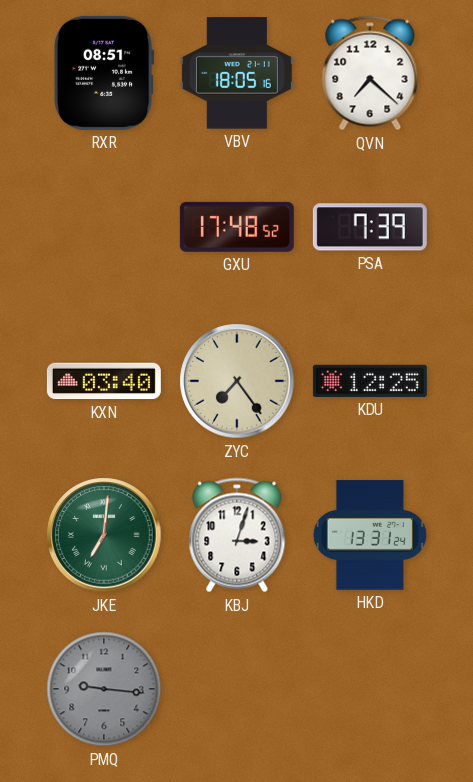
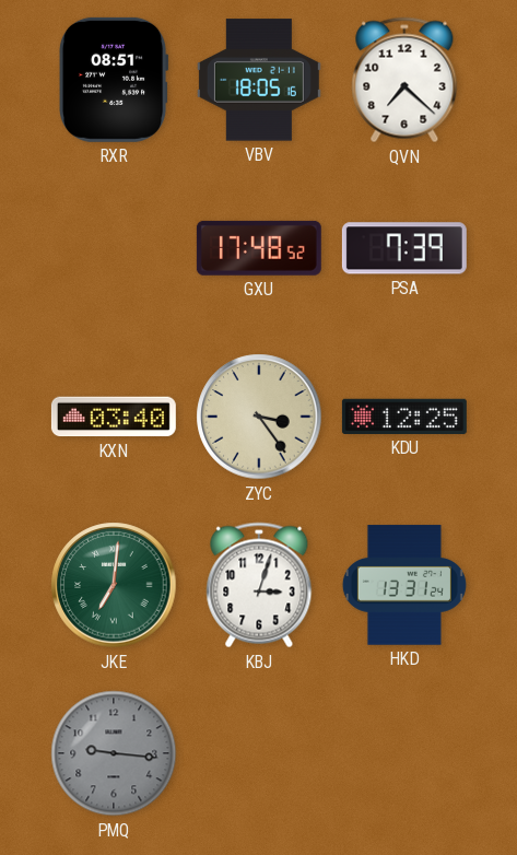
ZYC: 7:24 -> 3:24 (259, 417)
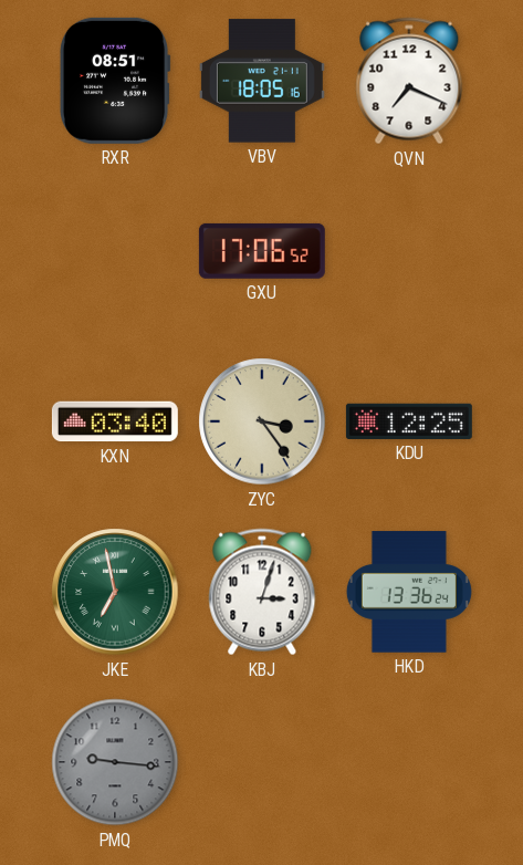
QVN: 7:22 -> 7:19 (409, 81)
GXU: 17:48 -> 17:06 (262, 251)
PSA: 7:39 -> none (404, 248)
JKE: 7:01 -> 6:58 (115, 592)
HKD: 13:31 -> 13:36 (409, 592)
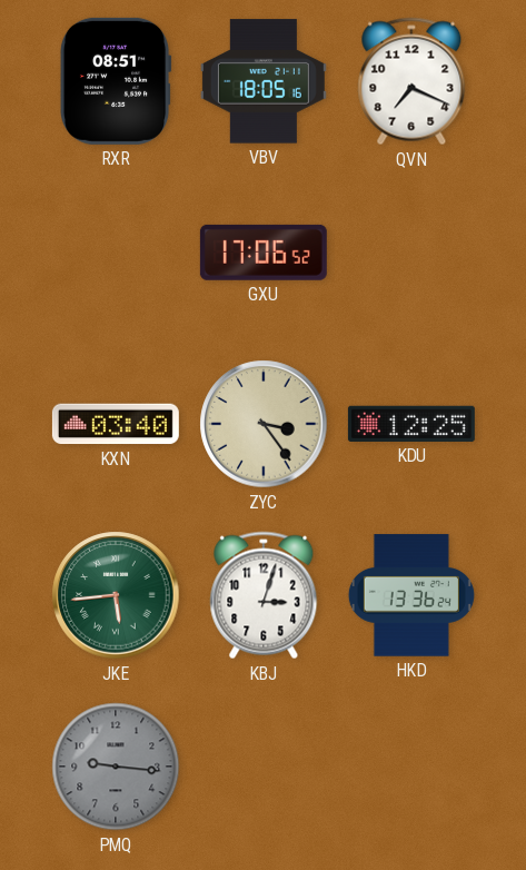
JKE: 6:58 -> 5:44 (116, 595)
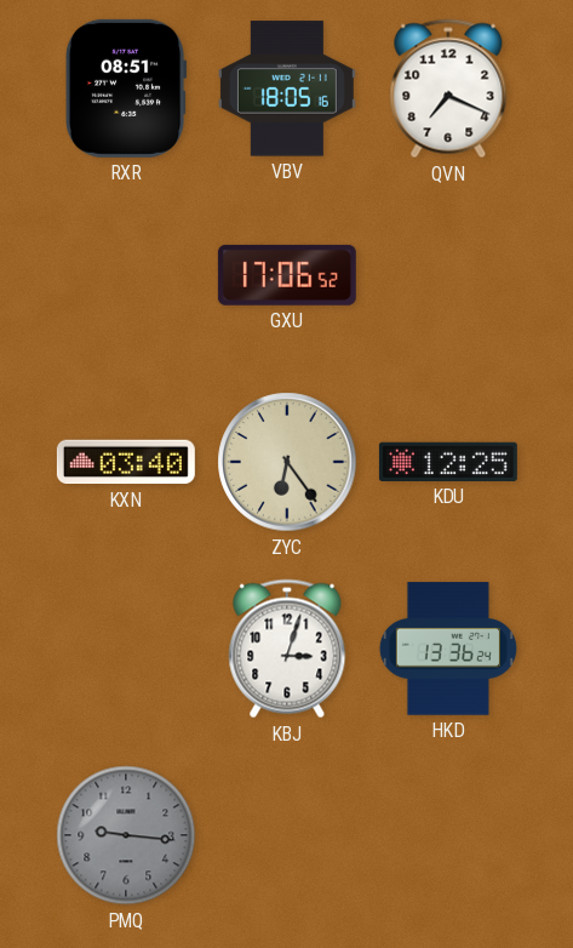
ZYC: 3:24 -> 6:24 (287, 462)
JKE: 5:44 -> none (116, 595)
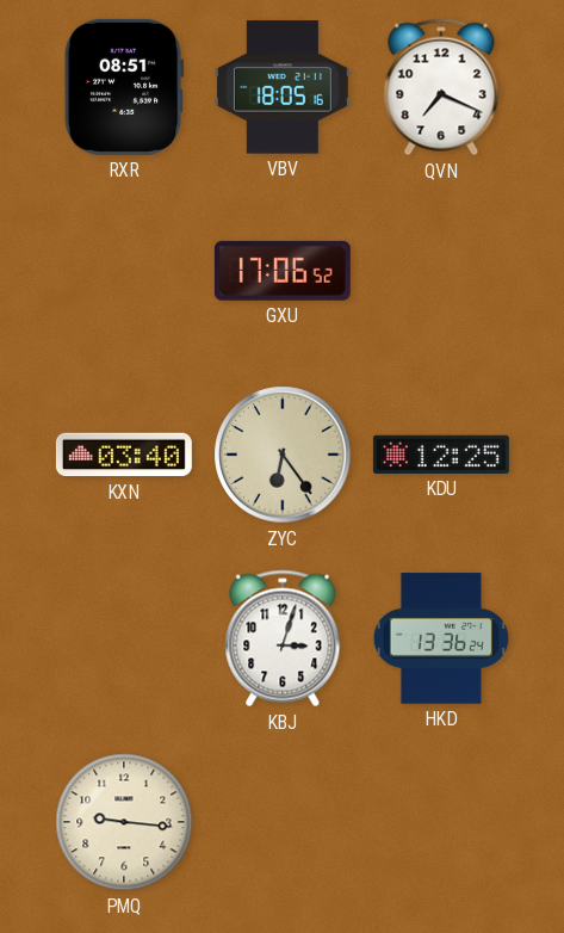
PMQ dial: grey -> cream (124, 822)
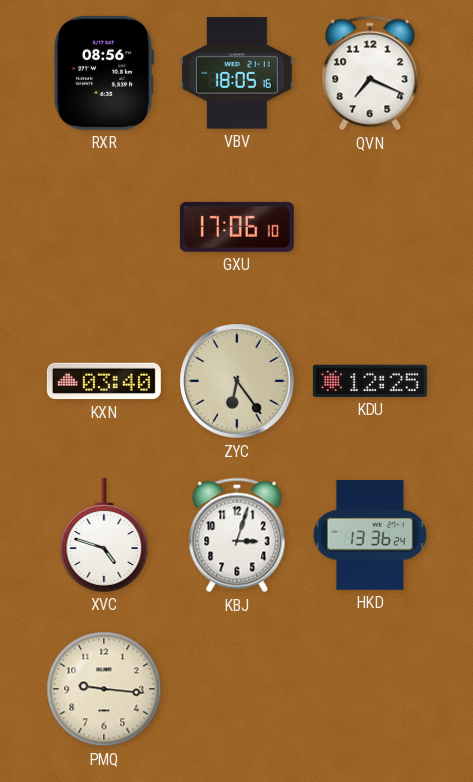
RXR: 08:51 -> 08:56 (104, 73)
GXU: 17:06:52 -> 17:06:10 (237, 227)
XVC: none -> 4:48 (104, 535)
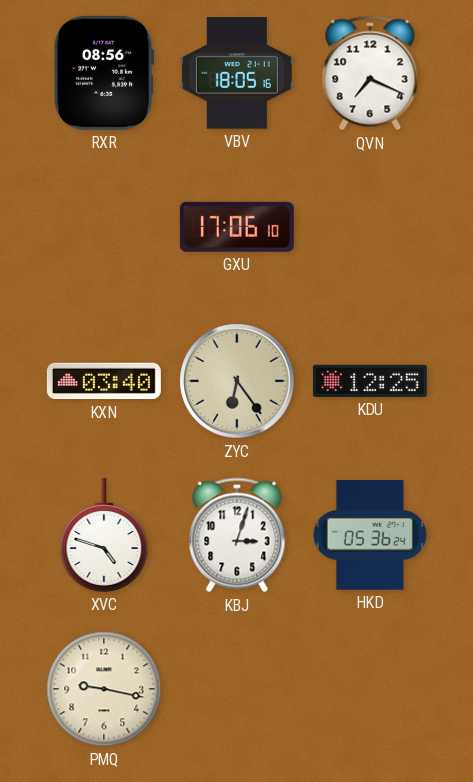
HKD: 13:36 -> 05:36 (370, 535)
PMQ: 9:16 -> 9:17 (104, 689)
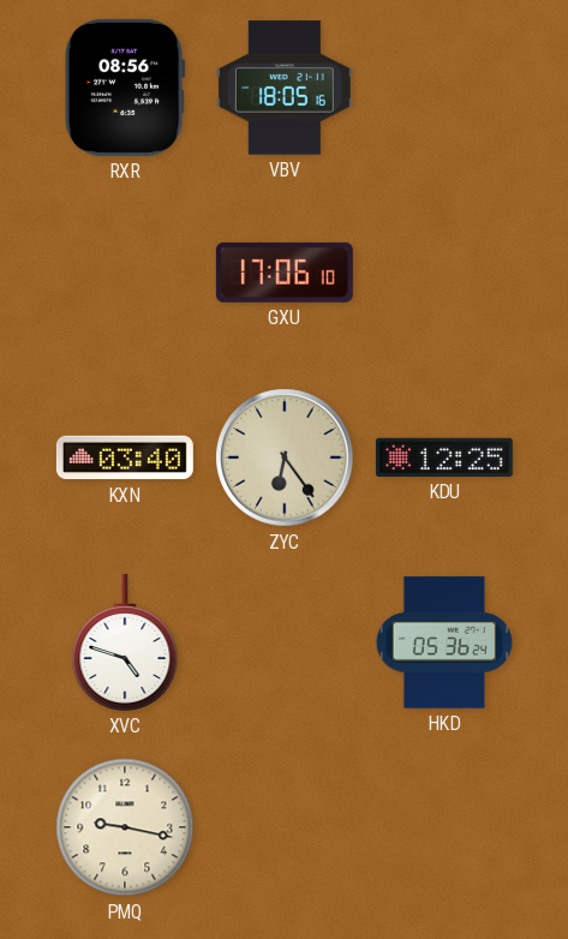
QVN: 7:19 -> none (370, 73)
KBJ: 3:03 -> none (237, 535)
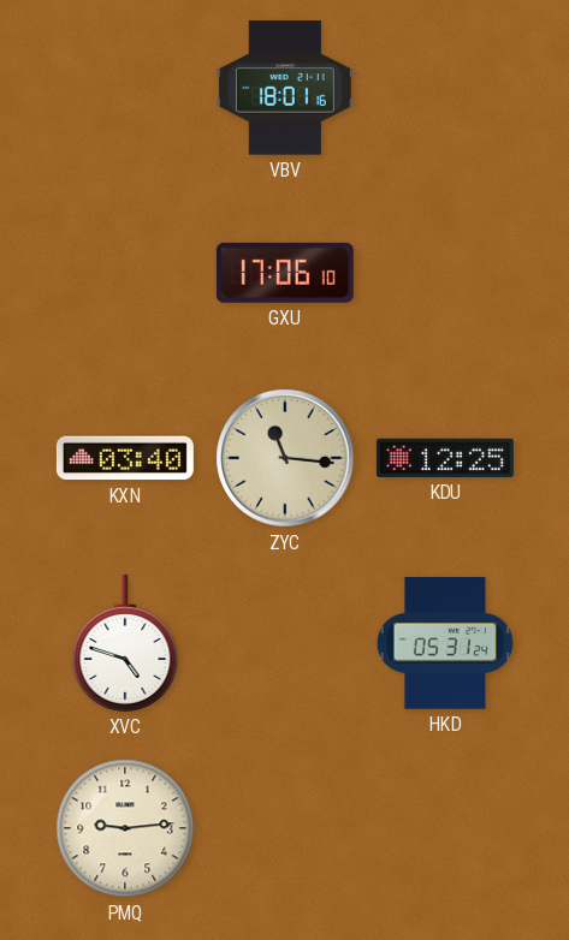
RXR: 08:56 -> none (125, 88)
VBV: 18:05 -> 18:01 (285, 88)
ZYC: 6:24 -> 11:16 (285, 458)
HKD: 05:36 -> 05:31 (445, 643)
PMQ: 9:17 -> 9:14 (125, 828)
